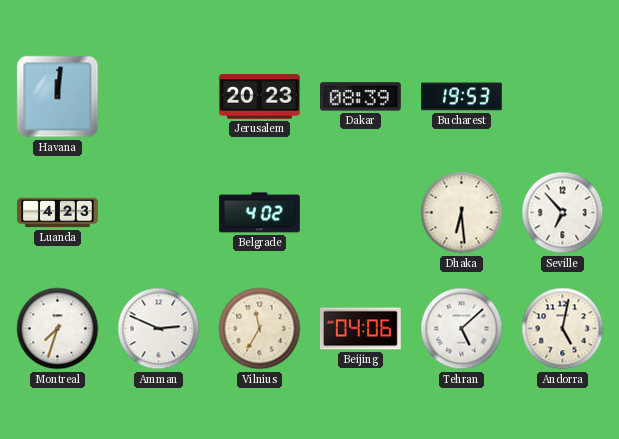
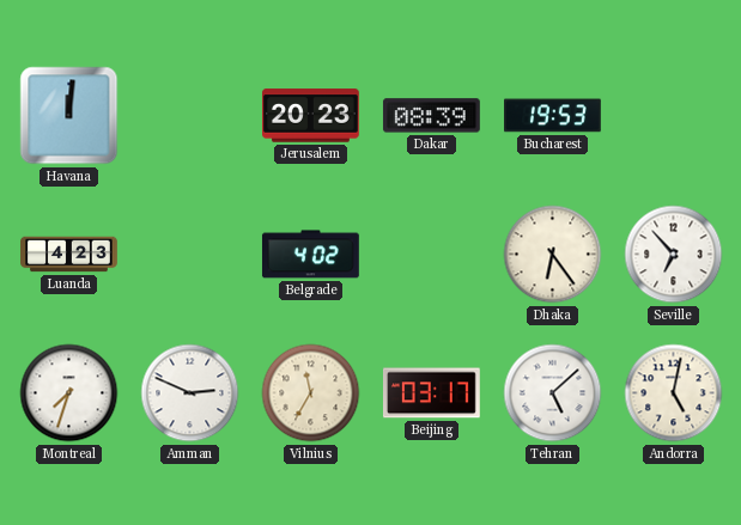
Dhaka: 6:29 -> 6:24 (553, 255)
Beijing: 04:06 -> 03:17 (431, 393)
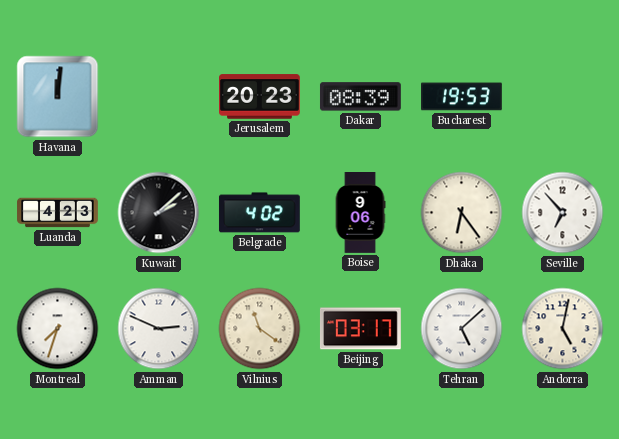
Kuwait: none -> 2:08 (159, 213)
Boise: none -> 9:06 (360, 213)
Vilnius: 11:35 -> 11:21 (260, 329)
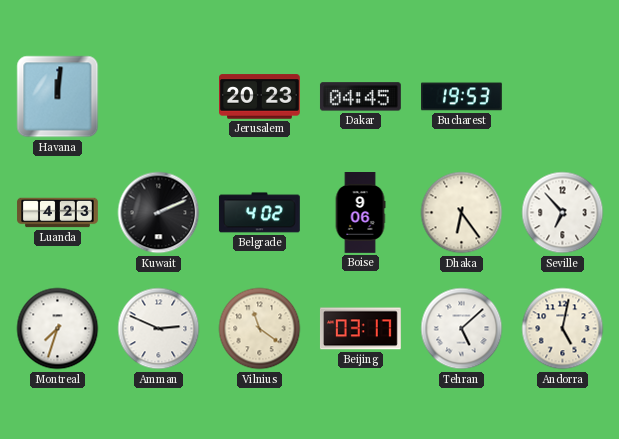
Dakar: 08:39 -> 04:45 (360, 97)
Kuwait: 2:08 -> 2:11 (159, 213)
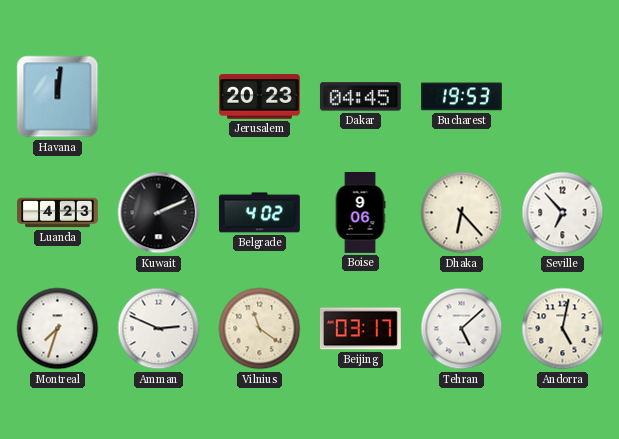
Dhaka: 6:24 -> 6:23 (462, 213)
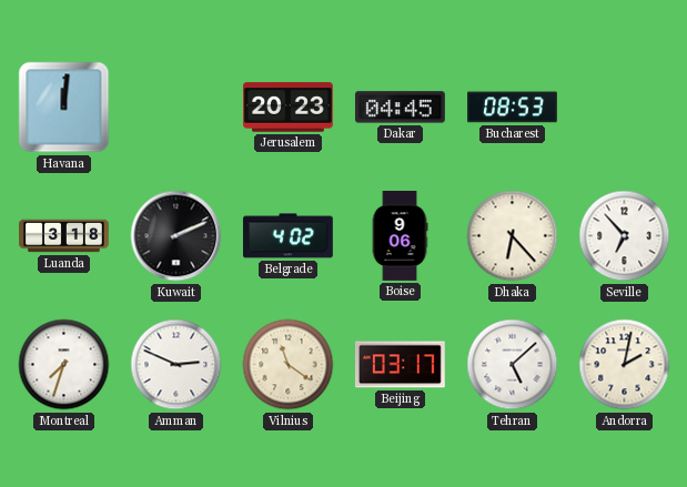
Bucharest: 19:53 -> 08:53 (513, 108)
Luanda: 4:23 -> 3:18 (64, 236)
Andorra: 5:02 -> 2:02 (625, 365)
